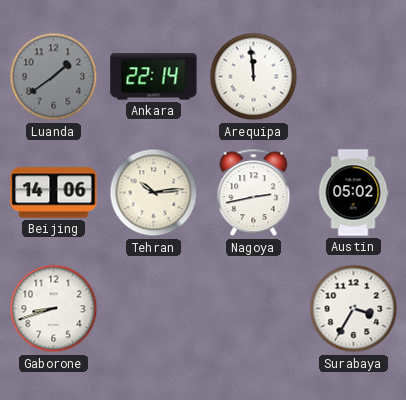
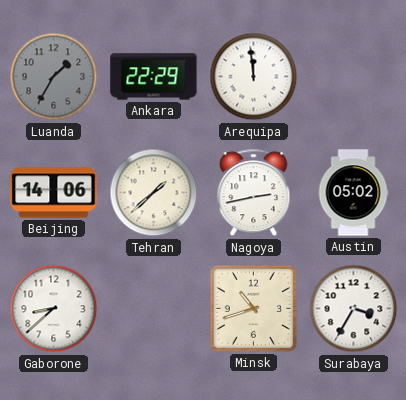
Luanda: 1:39 -> 1:35 (54, 77)
Ankara: 22:14 -> 22:29 (154, 77)
Tehran: 10:14 -> 1:38 (154, 193)
Gaborone: 8:42 -> 8:38 (54, 309)
Minsk: none -> 10:42 (253, 308)
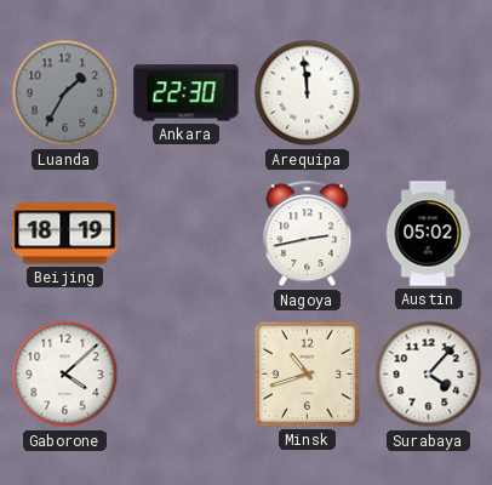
Ankara: 22:29 -> 22:30 (187, 93)
Beijing: 14:06 -> 18:19 (65, 234)
Tehran: 1:38 -> none (154, 193)
Gaborone: 8:38 -> 4:08 (65, 375)
Surabaya: 3:35 -> 4:07 (429, 375)
